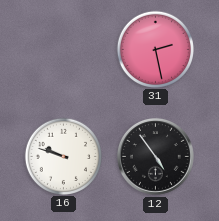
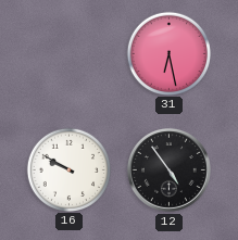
31: 2:28 -> 6:28 (168, 53)
16: 9:48 -> 9:50 (68, 169)
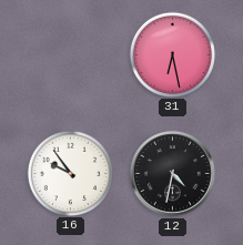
16: 9:50 -> 9:54 (70, 173)
12: 4:54 -> 4:32 (172, 173)
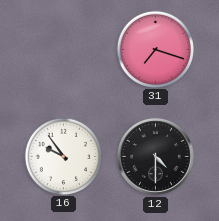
31: 6:28 -> 7:18 (155, 49)
12: 4:32 -> 4:30 (155, 156)
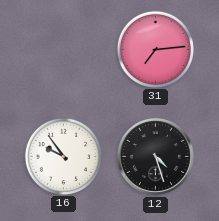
31: 7:18 -> 7:14 (155, 49)
12: 4:30 -> 4:27 (155, 156)
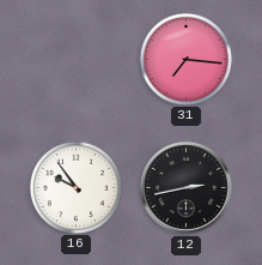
31: 7:14 -> 7:16 (185, 59)
12: 4:27 -> 2:43 (185, 187)
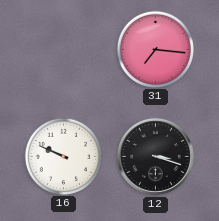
16: 9:54 -> 9:49 (63, 156)
12: 2:43 -> 3:18 (155, 156)
